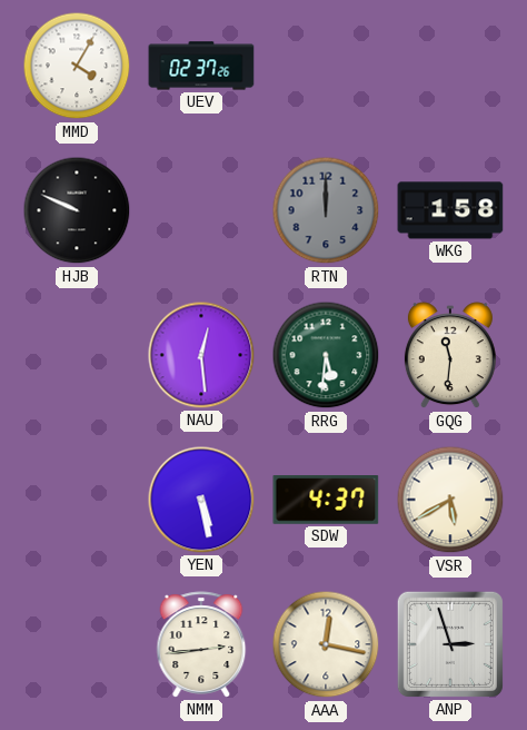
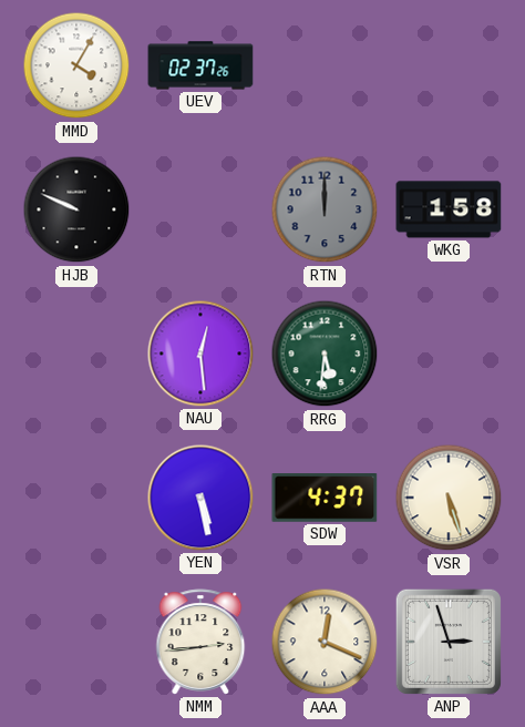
GQG: 11:31 -> none (450, 356)
VSR: 5:40 -> 5:27 (449, 498)
AAA: 12:17 -> 12:19 (325, 642)
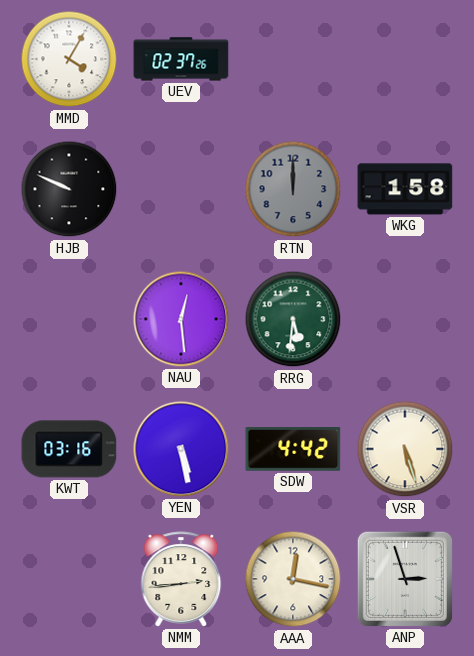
KWT: none -> 03:16 (69, 449)
SDW: 4:37 -> 4:42 (293, 450)
AAA: 12:19 -> 12:17 (293, 579)
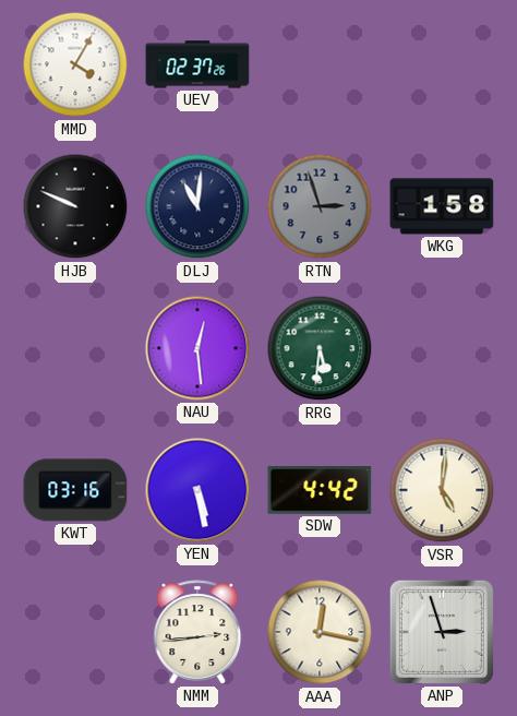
DLJ: none -> 11:01 (197, 206)
RTN: 12:00 -> 2:57 (320, 206)
VSR: 5:27 -> 5:01 (442, 490)
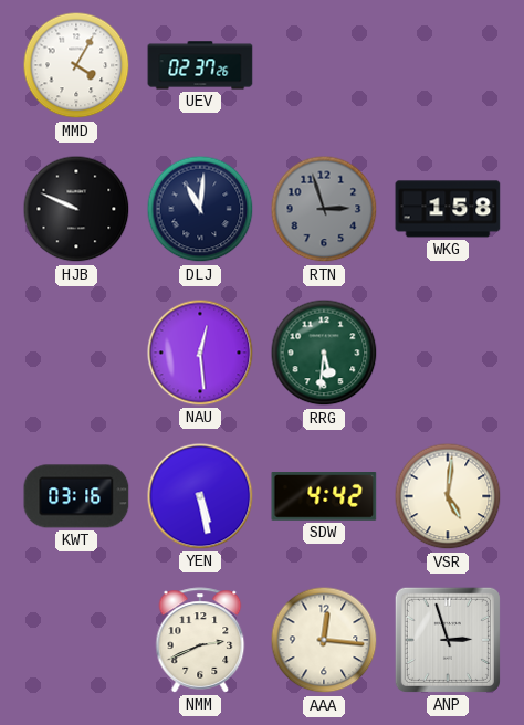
NMM: 2:44 -> 2:41 (200, 640)
AAA: 12:17 -> 12:16 (324, 640)
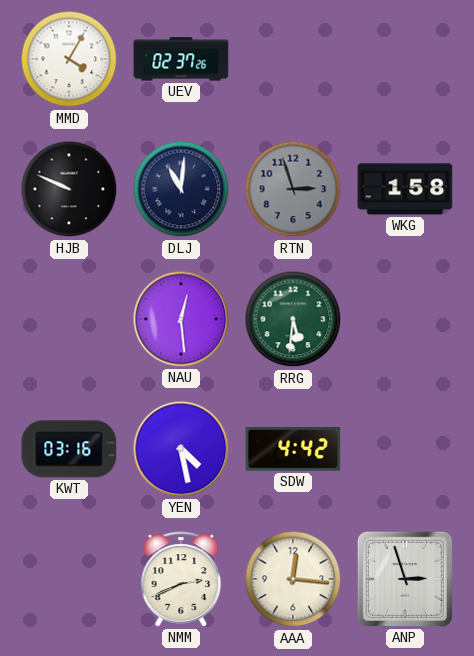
YEN: 5:28 -> 4:28 (181, 449)
VSR: 5:01 -> none (448, 496)
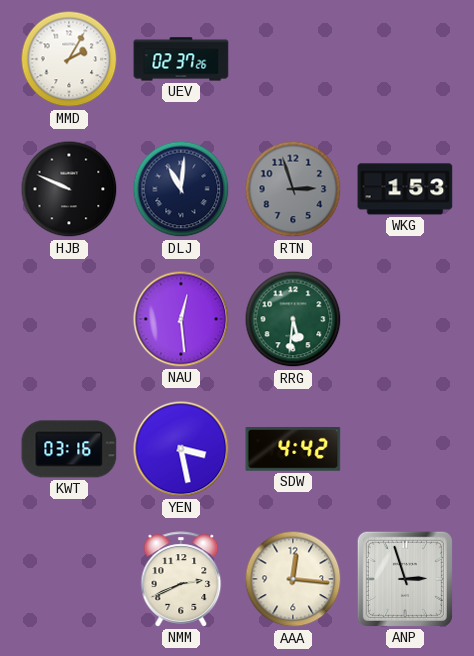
MMD: 4:05 -> 2:05 (69, 59)
WKG: 1:58 -> 1:53 (405, 189)
YEN: 4:28 -> 3:28 (181, 449)
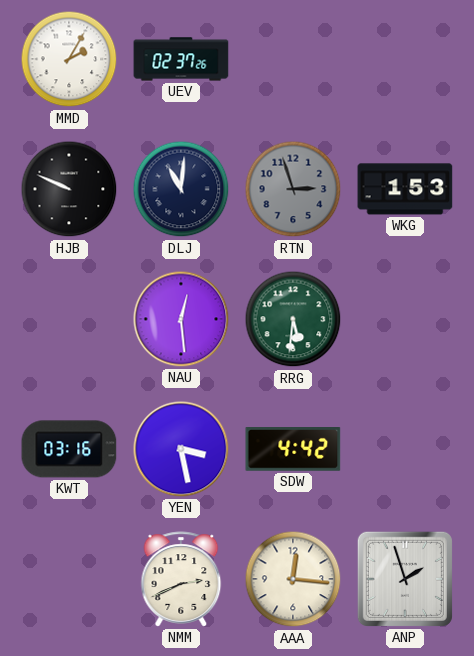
ANP: 2:57 -> 1:57 (405, 579)
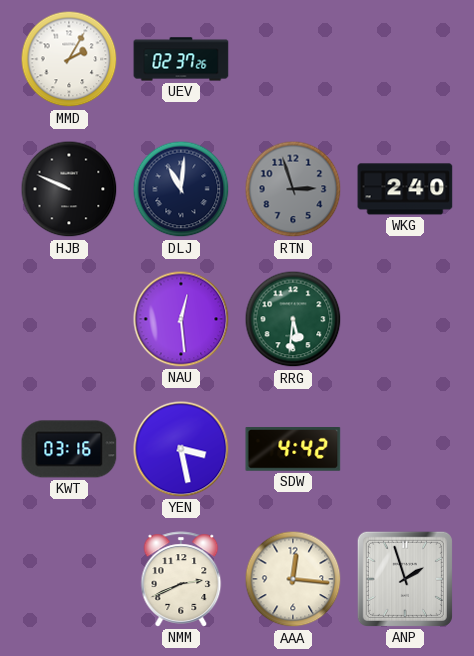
WKG: 1:53 -> 2:40 (405, 189)
